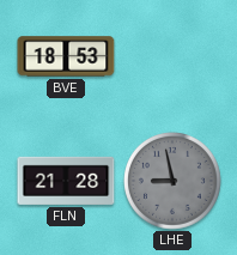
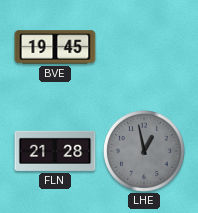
BVE: 18:53 -> 19:45 (55, 47)
LHE: 8:58 -> 12:58 (145, 152)
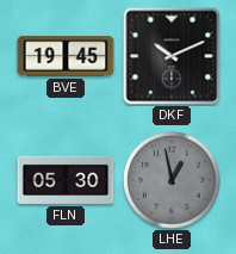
DKF: none -> 10:11 (172, 56)
FLN: 21:28 -> 05:30 (66, 180)
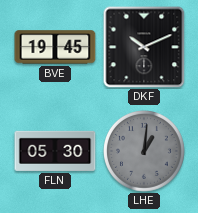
LHE: 12:58 -> 1:01 (145, 152)
